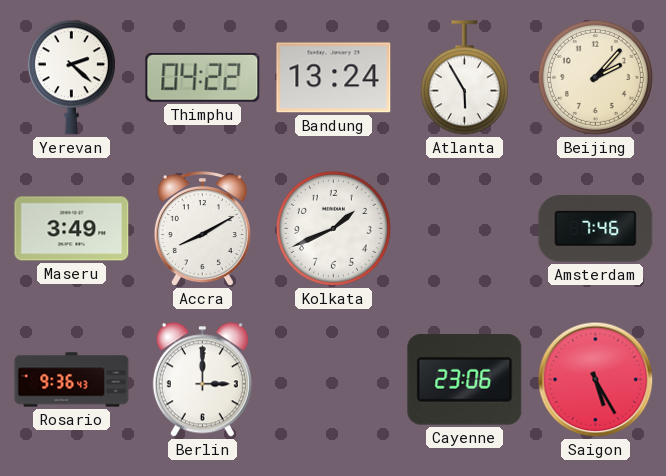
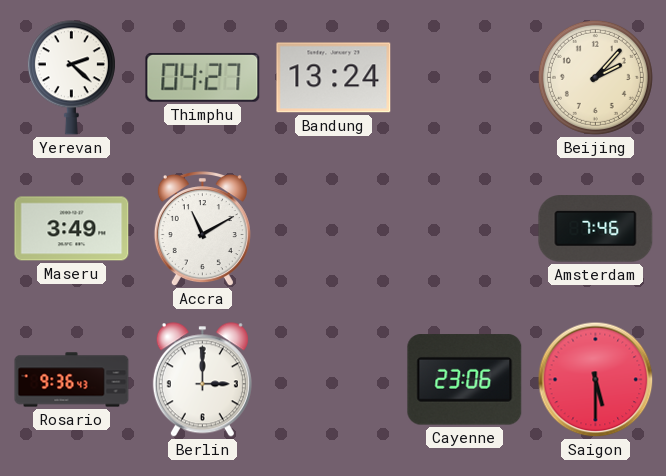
Thimphu: 04:22 -> 04:27 (203, 77)
Atlanta: 5:55 -> none (464, 78)
Accra: 8:10 -> 11:10 (202, 230)
Kolkata: 1:41 -> none (333, 228)
Saigon: 5:25 -> 5:30 (596, 380)
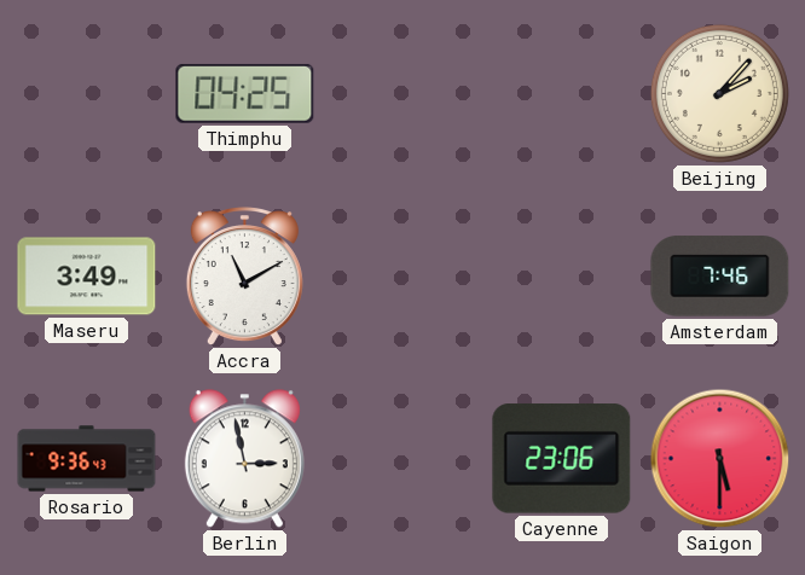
Yerevan: 2:22 -> none (71, 78)
Thimphu: 04:27 -> 04:25 (245, 93)
Bandung: 13:24 -> none (334, 78)
Berlin: 3:00 -> 2:58 (244, 459)
